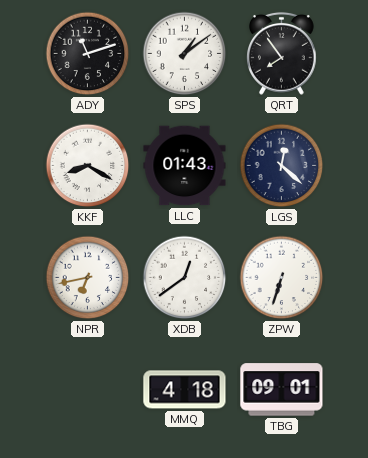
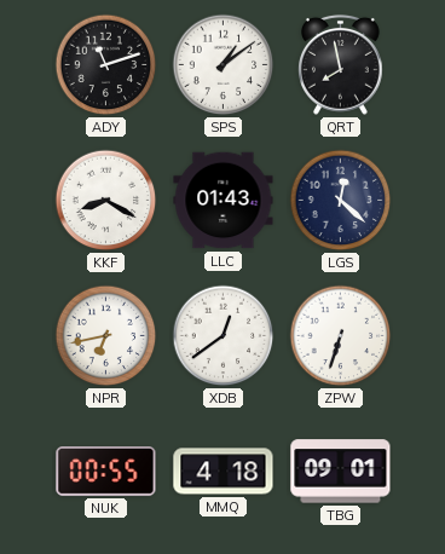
QRT: 7:54 -> 7:58 (341, 64)
NUK: none -> 00:55 (106, 472)
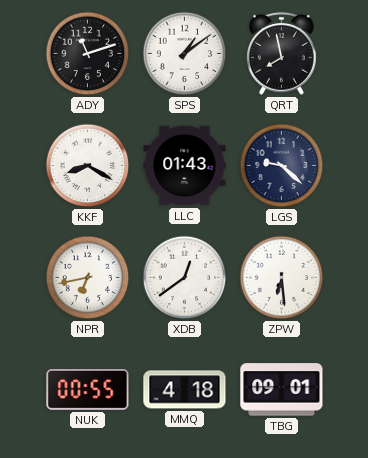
LGS: 12:22 -> 9:22 (282, 166)
ZPW: 6:33 -> 6:29 (282, 278)
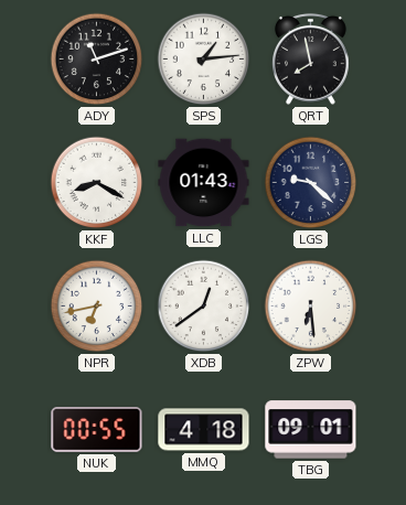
SPS: 1:09 -> 1:14 (204, 60)
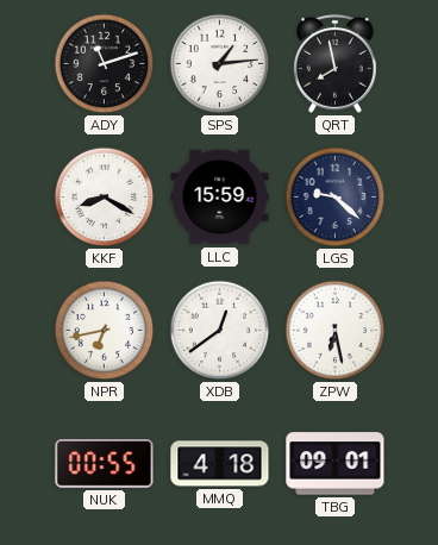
LLC: 01:43 -> 15:59 (220, 198)
ZPW: 6:29 -> 6:28 (336, 331)
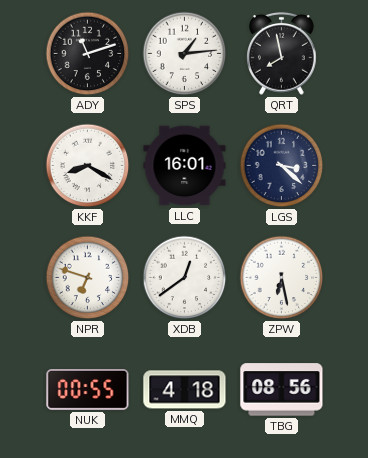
LLC: 15:59 -> 16:01 (185, 166)
LGS: 9:22 -> 3:22 (282, 166)
NPR: 6:43 -> 6:48 (88, 278)
TBG: 09:01 -> 08:56 (282, 390)
